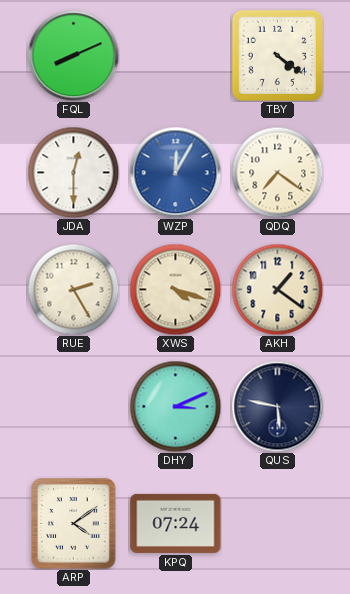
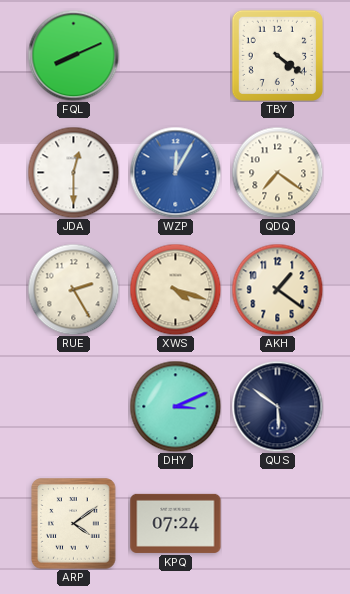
QUS: 5:47 -> 5:51 (277, 406)
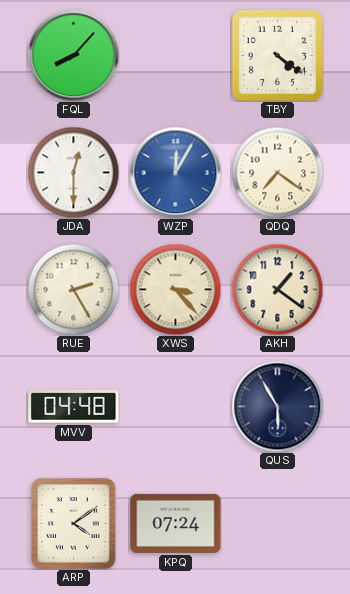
FQL: 8:11 -> 8:07 (73, 55)
XWS: 4:18 -> 3:23 (175, 289)
MVV: none -> 04:48 (74, 407)
DHY: 3:11 -> none (175, 406)
QUS: 5:51 -> 5:55 (277, 406)
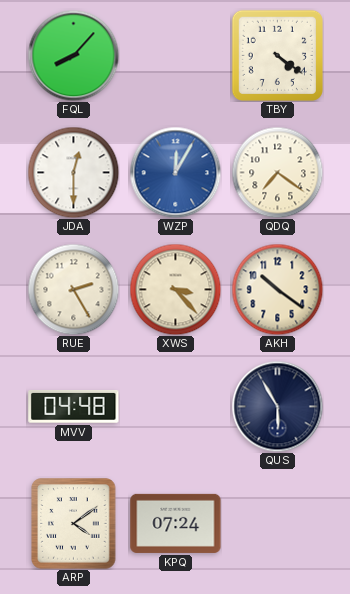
AKH: 1:21 -> 10:21 (277, 289)
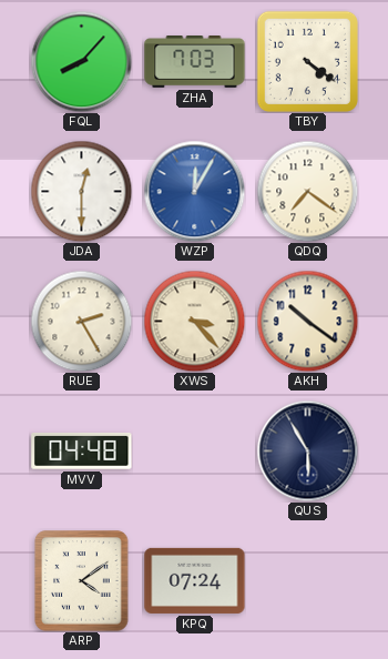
ZHA: none -> 7:03 (195, 62)
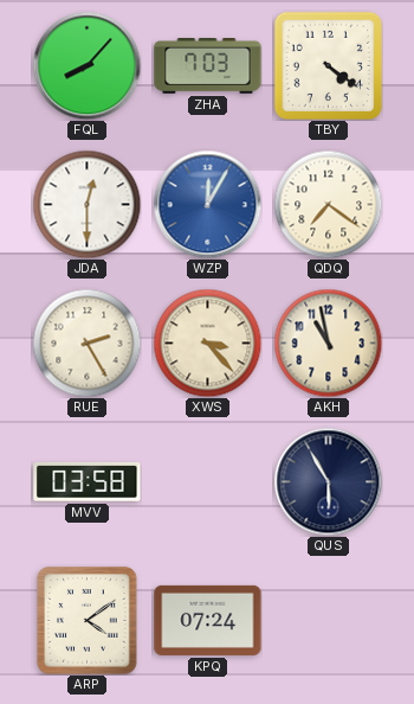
AKH: 10:21 -> 10:58 (328, 343)
MVV: 04:48 -> 03:58 (88, 482)
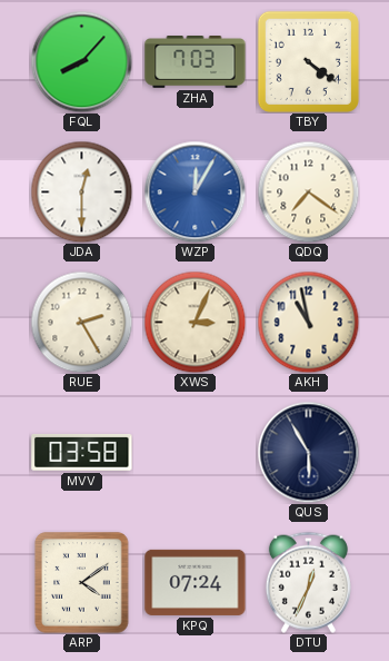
XWS: 3:23 -> 3:04 (194, 322)
DTU: none -> 12:34 (308, 582)
